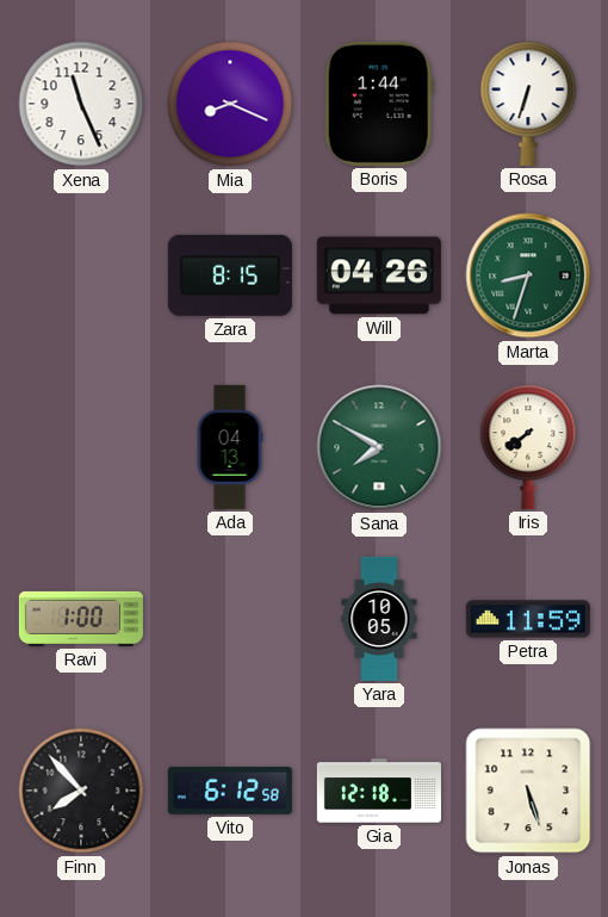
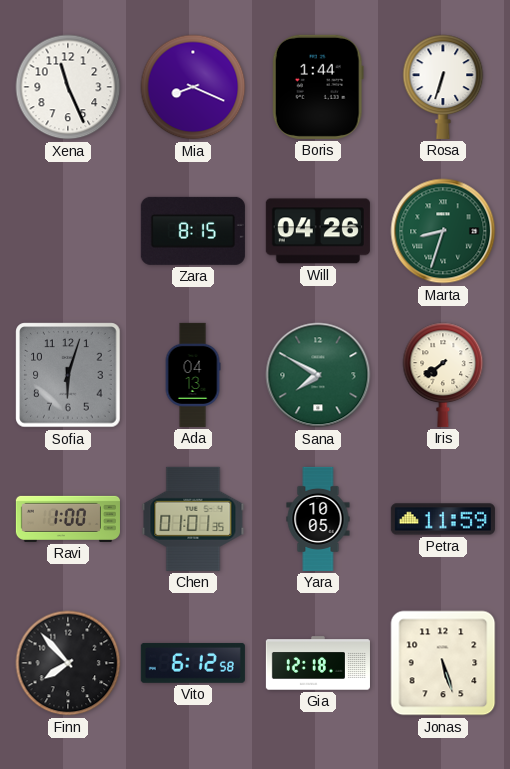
Sofia: none -> 6:03 (68, 375)
Chen: none -> 01:01 (193, 519)
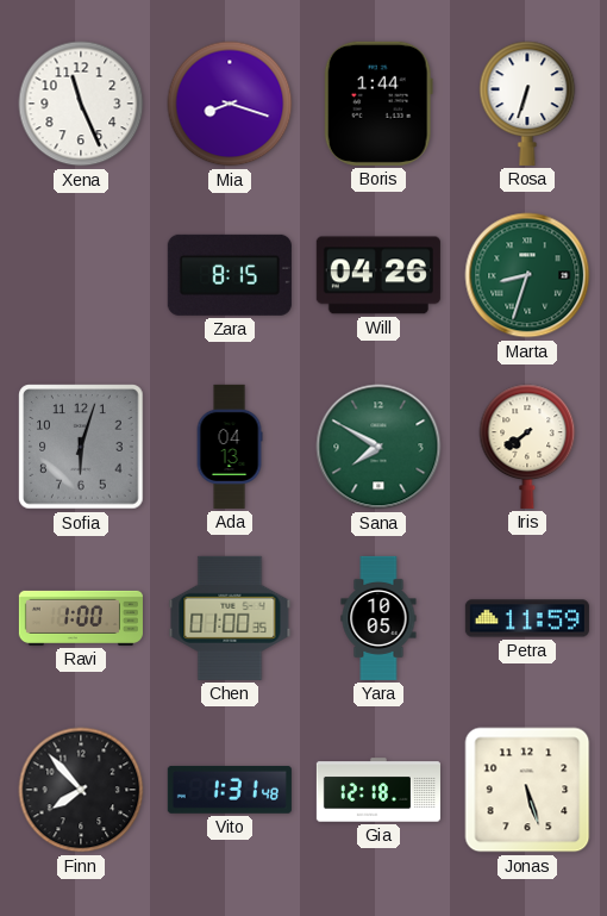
Mia: 8:19 -> 8:18 (230, 104)
Chen: 01:01 -> 01:00 (230, 618)
Vito: 6:12 -> 1:31 (230, 790)
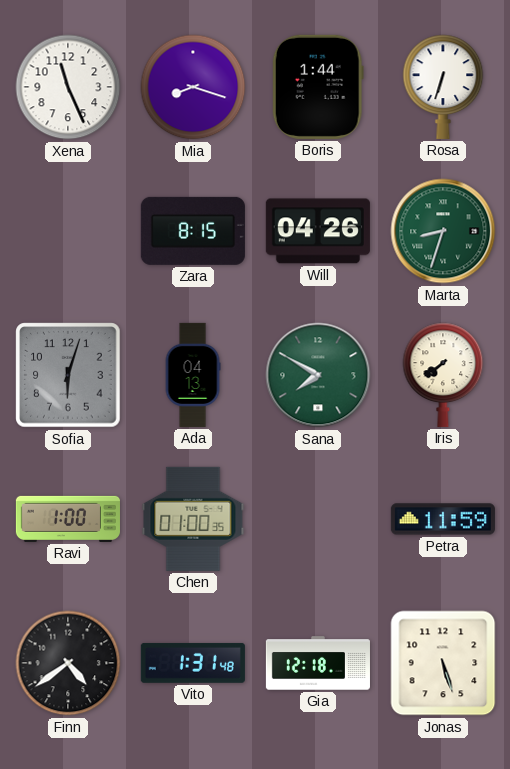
Yara: 10:05 -> none (378, 618)
Finn: 7:53 -> 4:39 (68, 663)
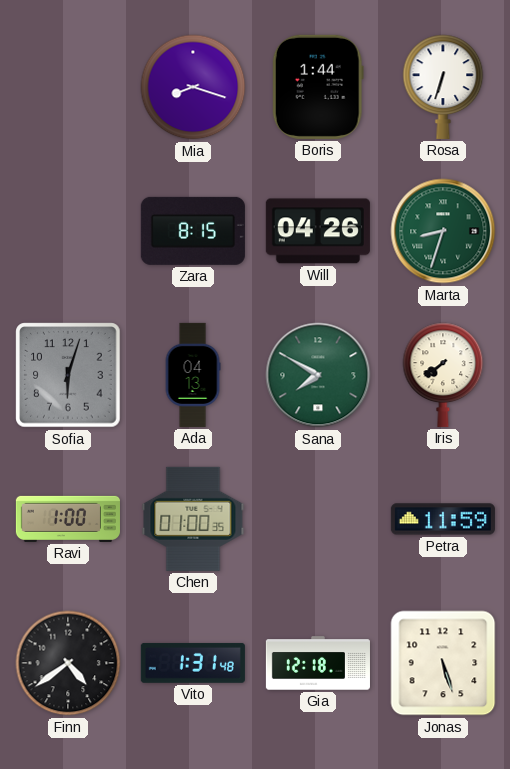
Xena: 11:26 -> none (68, 87)
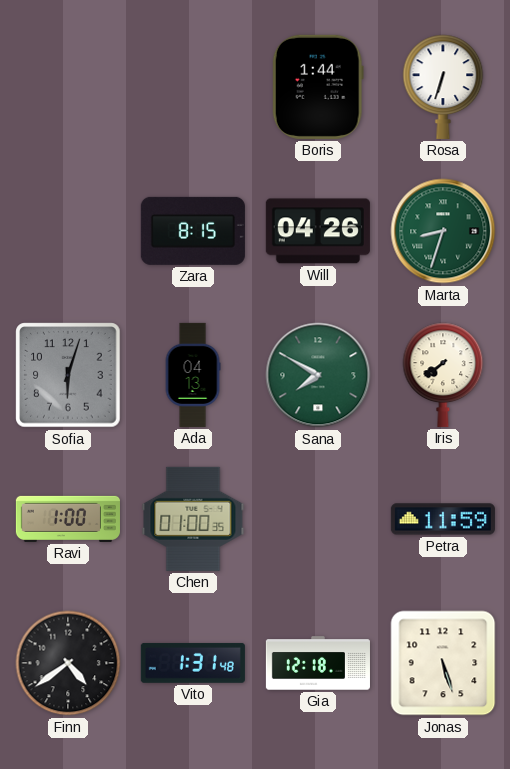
Mia: 8:18 -> none (193, 87)
